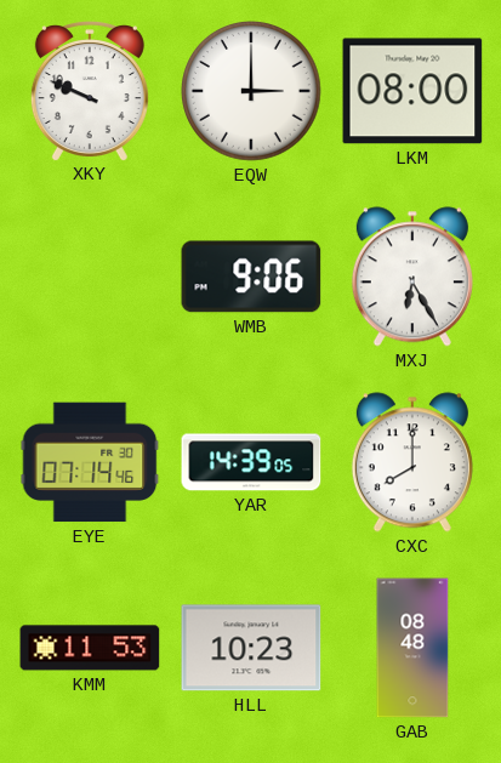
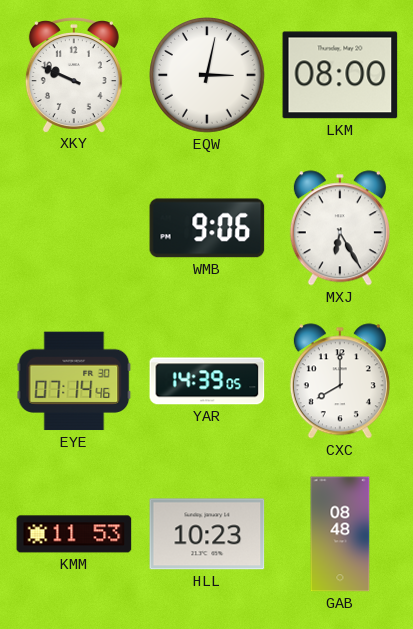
EQW: 3:00 -> 3:02 (208, 76)
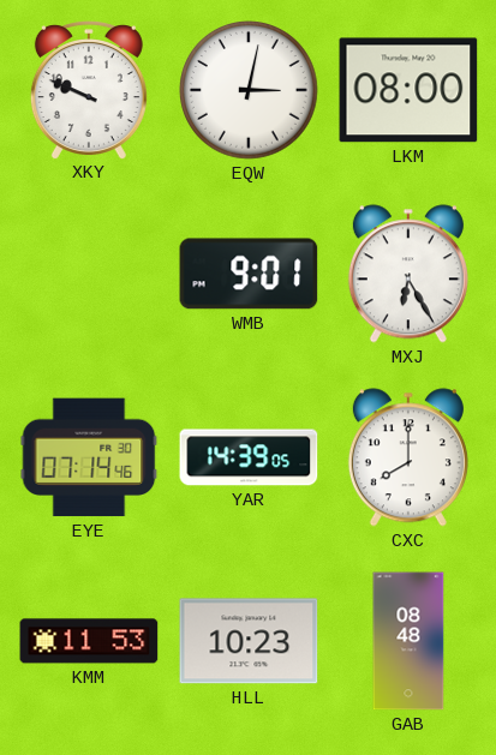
WMB: 9:06 -> 9:01 (249, 274)
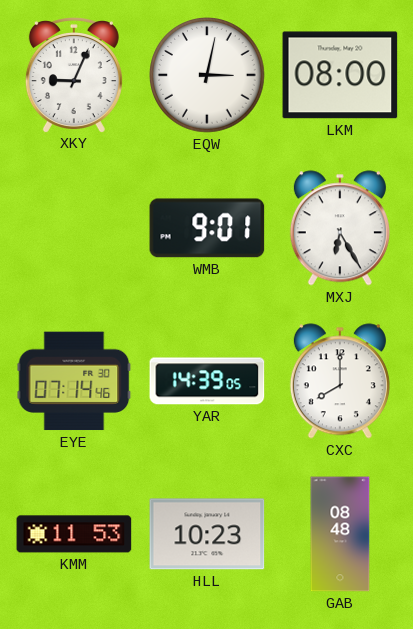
XKY: 9:49 -> 9:04 (74, 75)
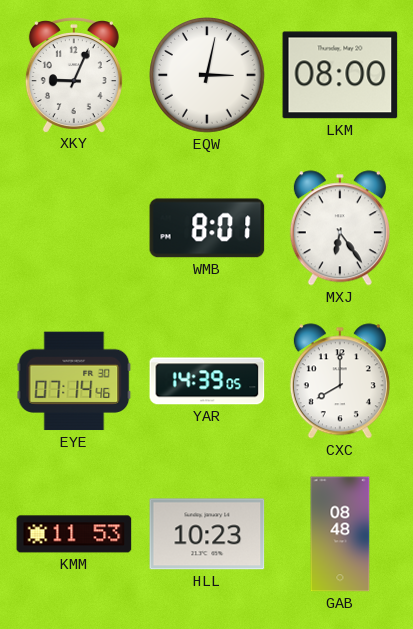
WMB: 9:01 -> 8:01 (207, 228)
MXJ: 6:25 -> 6:24 (340, 228)
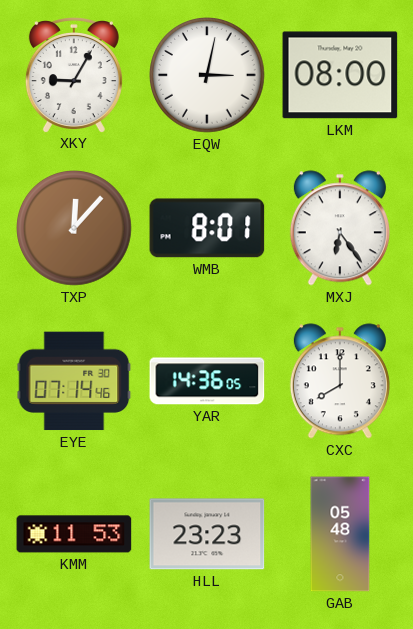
XKY: 9:04 -> 9:05 (74, 75)
TXP: none -> 12:07 (75, 229)
YAR: 14:39 -> 14:36 (207, 381)
HLL: 10:23 -> 23:23 (207, 534)
GAB: 08:48 -> 05:48 (340, 534)
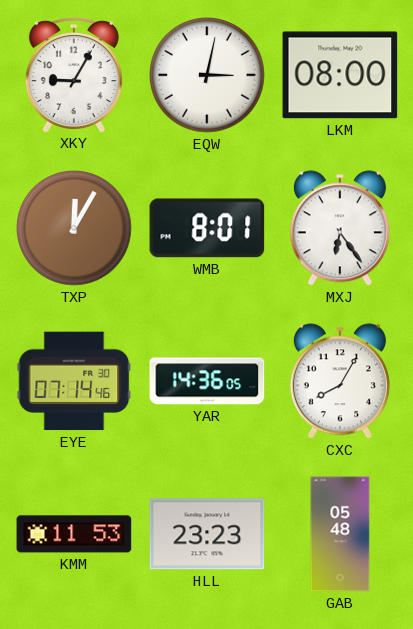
TXP: 12:07 -> 12:05 (75, 229)
CXC: 8:00 -> 8:05 (340, 381)
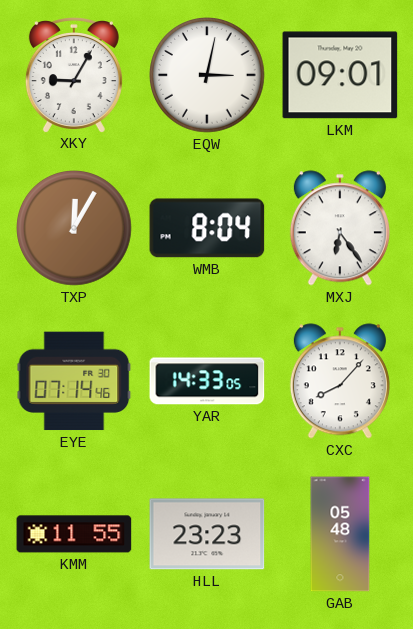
LKM: 08:00 -> 09:01 (340, 75)
WMB: 8:01 -> 8:04 (207, 228)
YAR: 14:36 -> 14:33 (207, 381)
CXC: 8:05 -> 8:07 (340, 381)
KMM: 11:53 -> 11:55 (74, 534)
